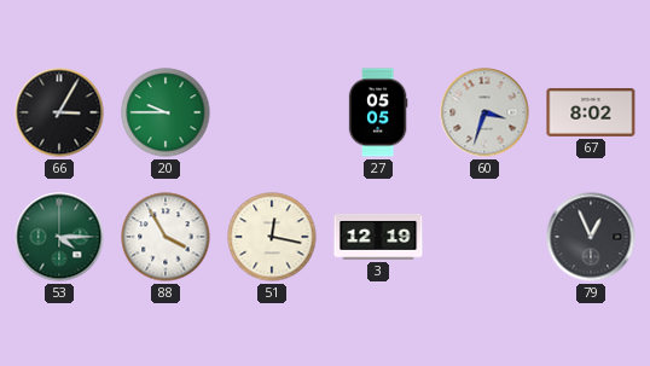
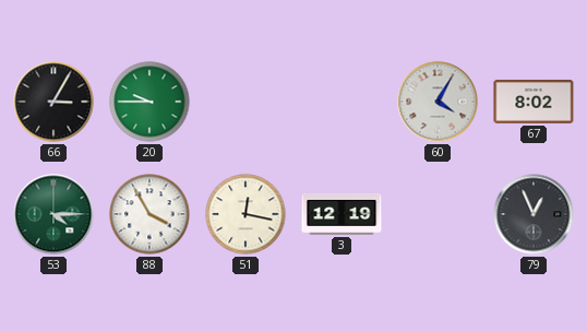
27: 05:05 -> none (378, 112)
60: 3:33 -> 4:05 (438, 102)
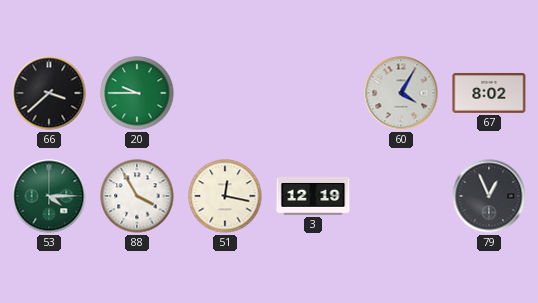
66: 3:05 -> 3:38 (49, 93)
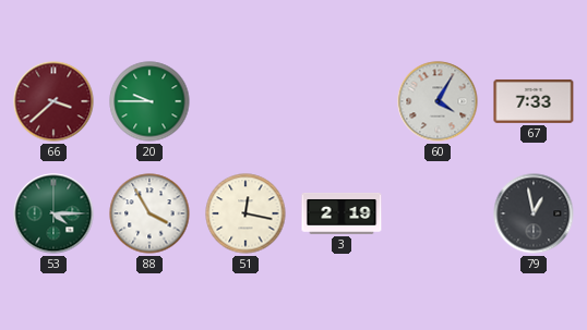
66 dial: black -> burgundy (53, 101)
67: 8:02 -> 7:33 (534, 101)
3: 12:19 -> 2:19 (342, 213)
79: 12:56 -> 12:58 (534, 213)
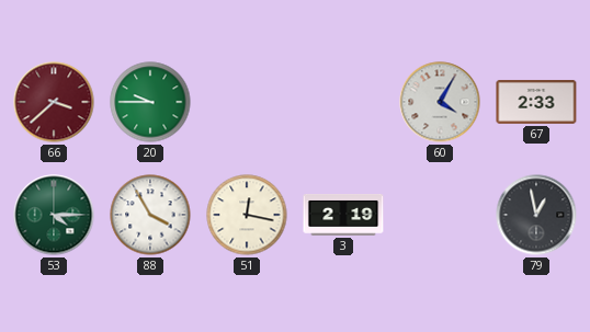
67: 7:33 -> 2:33 (536, 102)
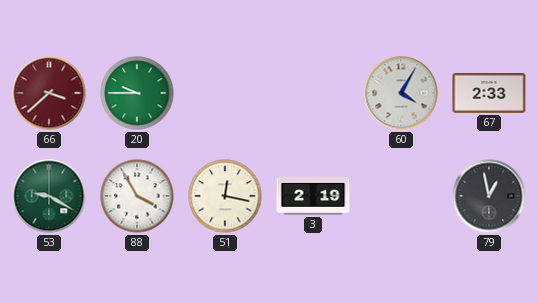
53: 4:15 -> 9:20 (49, 196)
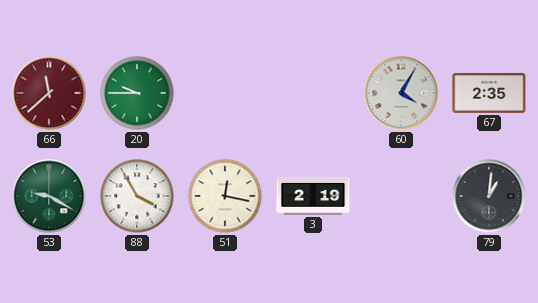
66: 3:38 -> 11:38 (49, 93)
67: 2:33 -> 2:35 (489, 93)
79: 12:58 -> 1:01 (489, 196)
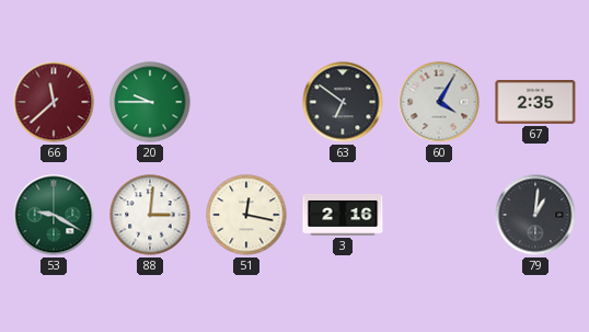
63: none -> 6:51 (343, 102)
88: 3:55 -> 3:01 (150, 215)
3: 2:19 -> 2:16 (343, 215)
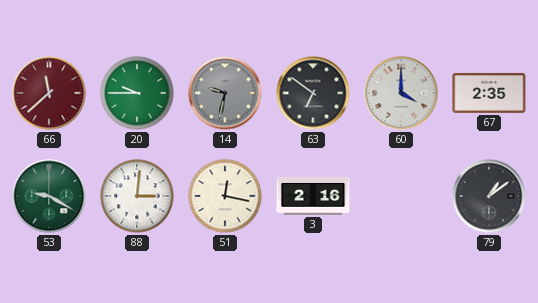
14: none -> 9:32 (225, 93)
60: 4:05 -> 4:00 (401, 93)
79: 1:01 -> 1:09 (489, 196)
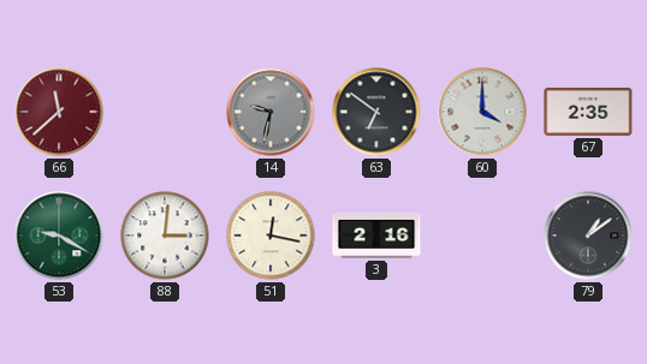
20: 9:45 -> none (137, 93)
